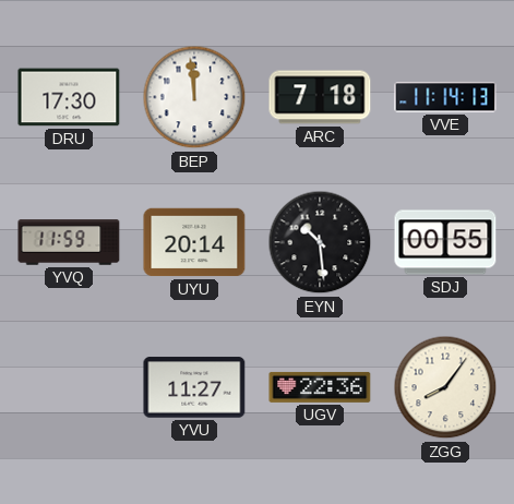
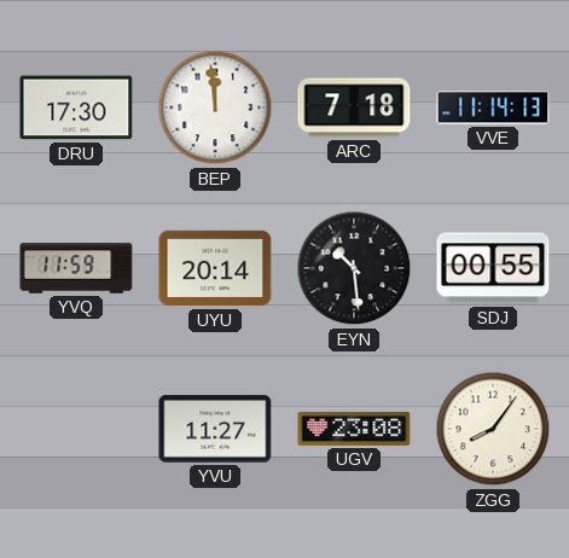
UGV: 22:36 -> 23:08 (354, 429)
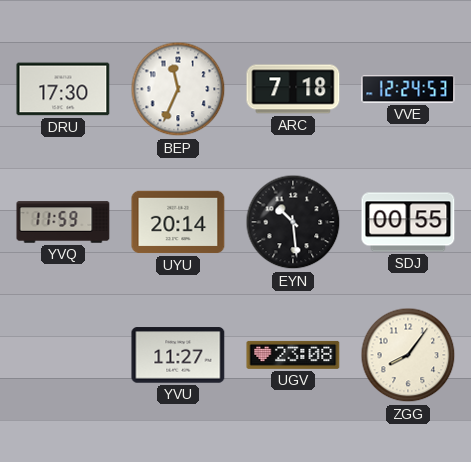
BEP: 11:59 -> 11:34 (178, 89)
VVE: 11:14 -> 12:24 (408, 89)
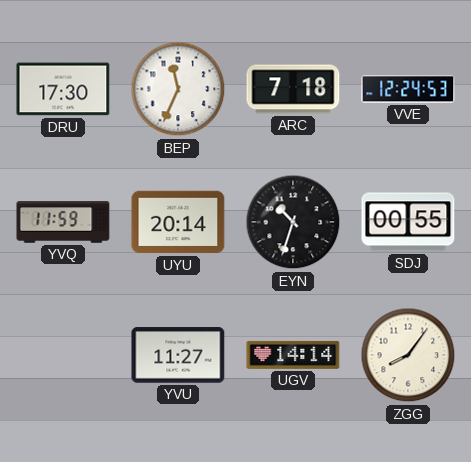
EYN: 10:29 -> 10:33 (293, 222)
UGV: 23:08 -> 14:14 (293, 355)
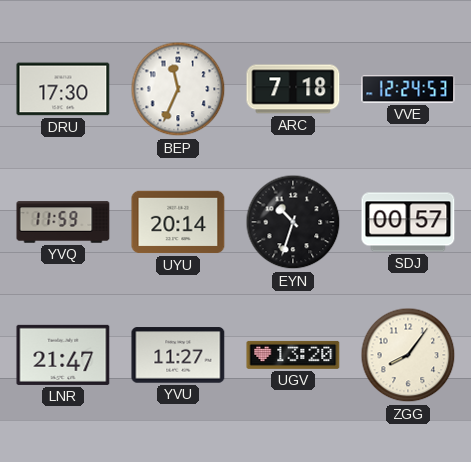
SDJ: 00:55 -> 00:57 (408, 222)
LNR: none -> 21:47 (63, 355)
UGV: 14:14 -> 13:20 (293, 355)
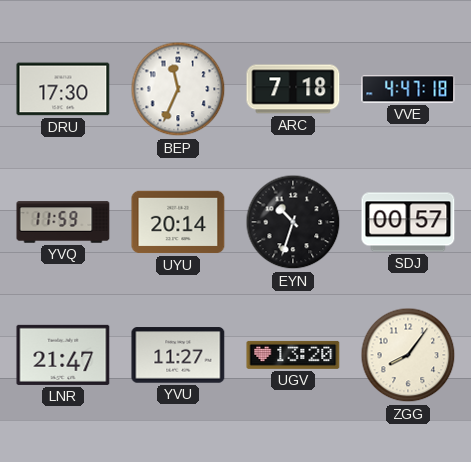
VVE: 12:24 -> 4:47 (408, 89)
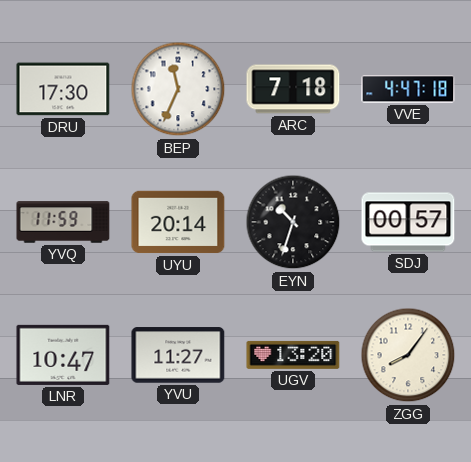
LNR: 21:47 -> 10:47 (63, 355)
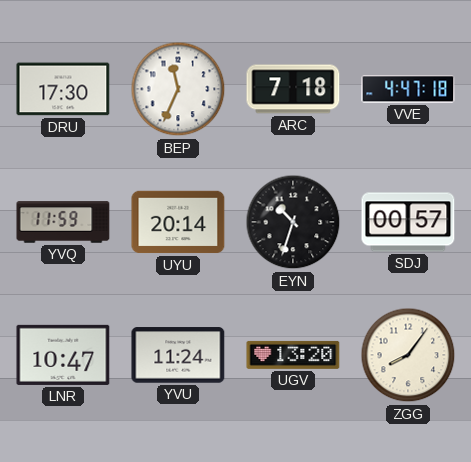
YVU: 11:27 -> 11:24 (178, 355)
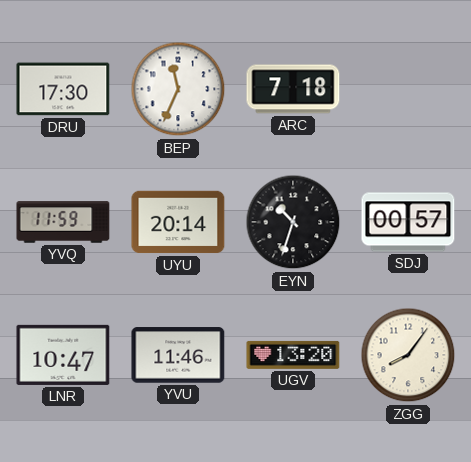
VVE: 4:47 -> none (408, 89)
YVU: 11:24 -> 11:46 (178, 355)
